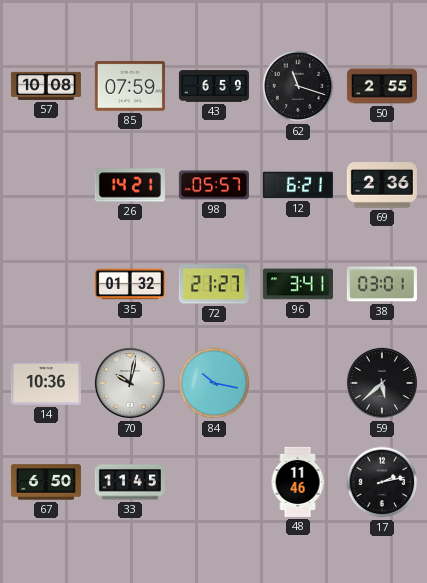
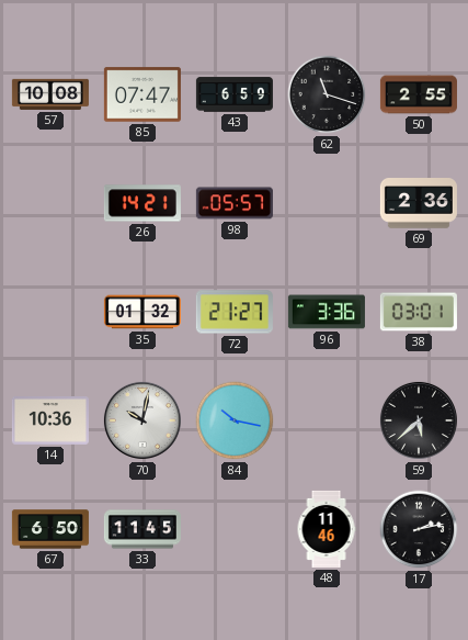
85: 07:59 -> 07:47 (142, 94)
12: 6:21 -> none (298, 185)
96: 3:41 -> 3:36 (327, 312)
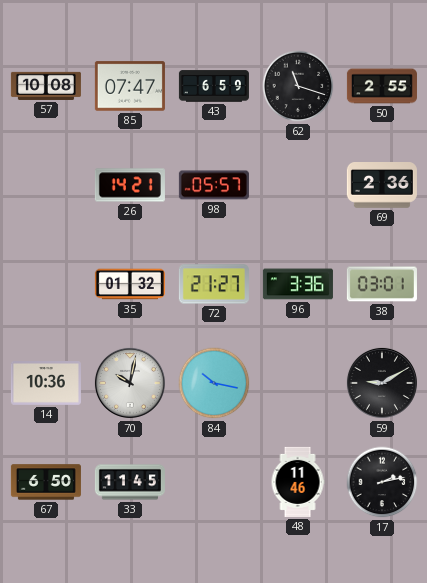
59: 5:38 -> 9:10 (382, 383)
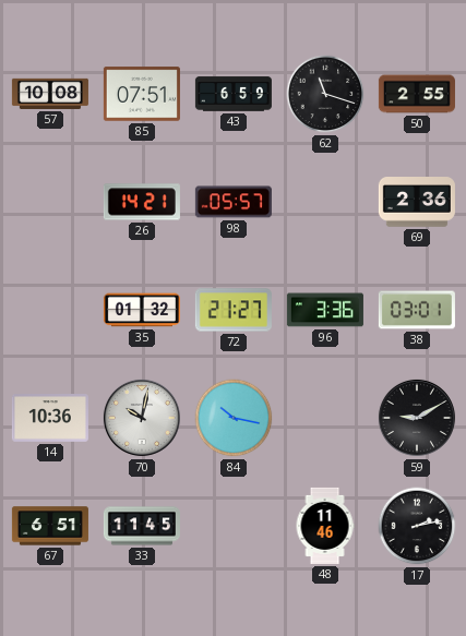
85: 07:47 -> 07:51 (142, 94)
67: 6:50 -> 6:51 (50, 526)
